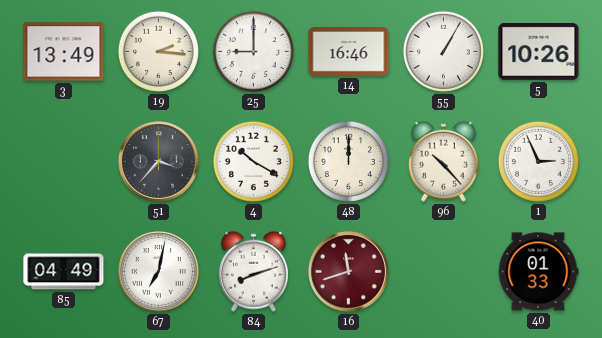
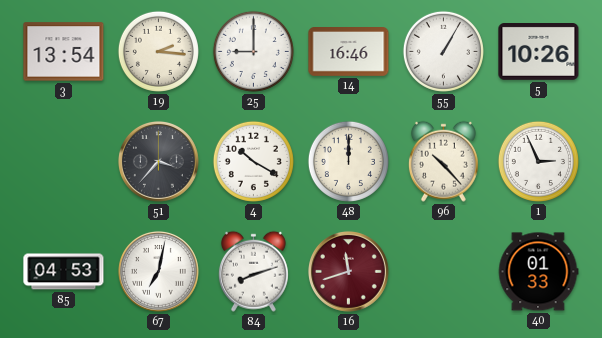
3: 13:49 -> 13:54 (64, 52)
85: 04:49 -> 04:53 (64, 272)
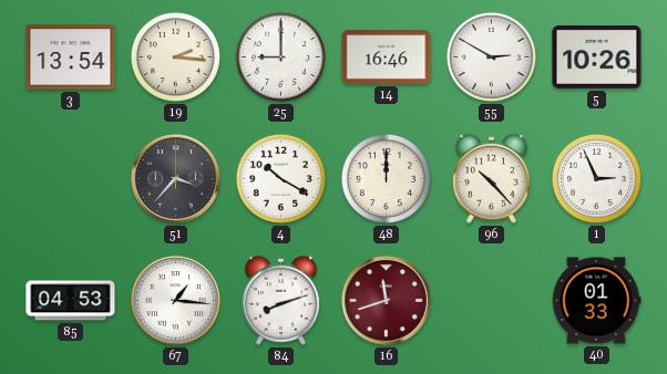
55: 1:05 -> 2:50 (491, 56)
67: 7:02 -> 1:16 (175, 300)
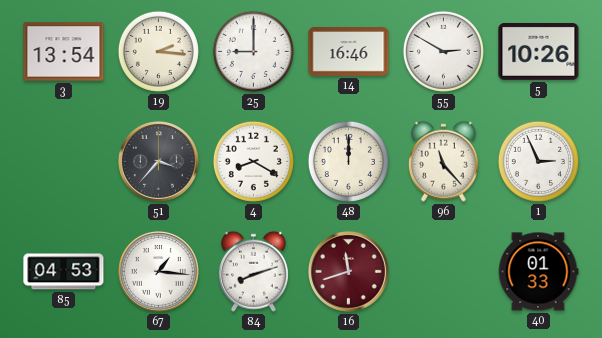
4: 10:20 -> 8:20 (253, 161)
96: 10:23 -> 11:23 (443, 161)
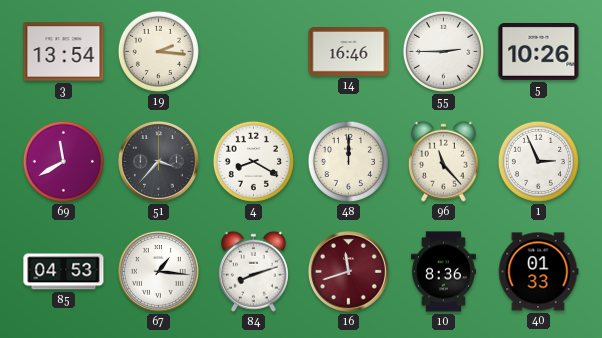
25: 9:00 -> none (253, 51)
55: 2:50 -> 2:45 (443, 51)
69: none -> 11:40 (63, 161)
10: none -> 8:36 (443, 272)
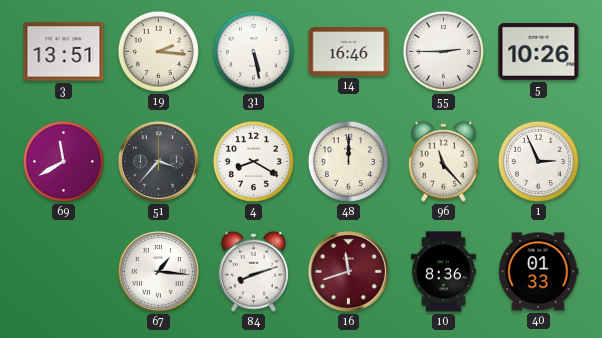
3: 13:54 -> 13:51 (64, 52)
31: none -> 5:28 (253, 51)
85: 04:53 -> none (64, 272)
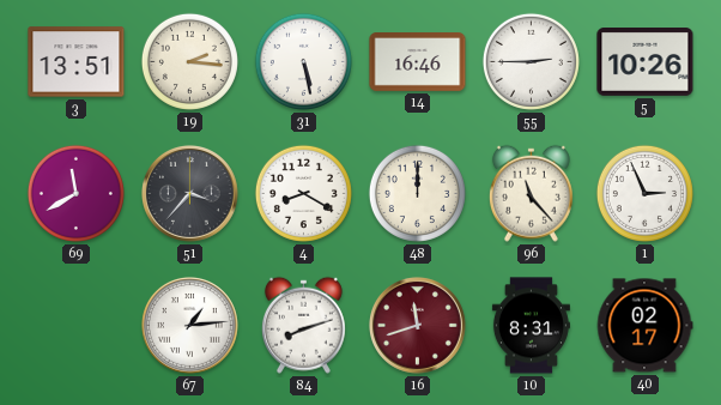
67: 1:16 -> 1:14 (189, 325)
10: 8:36 -> 8:31 (531, 326)
40: 01:33 -> 02:17 (644, 326)
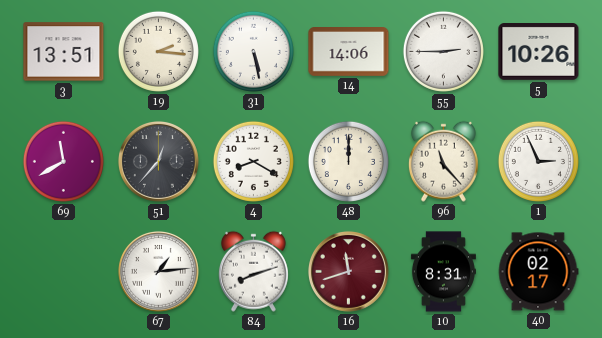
14: 16:46 -> 14:06 (349, 52)
51: 3:37 -> 12:37 (158, 161)
